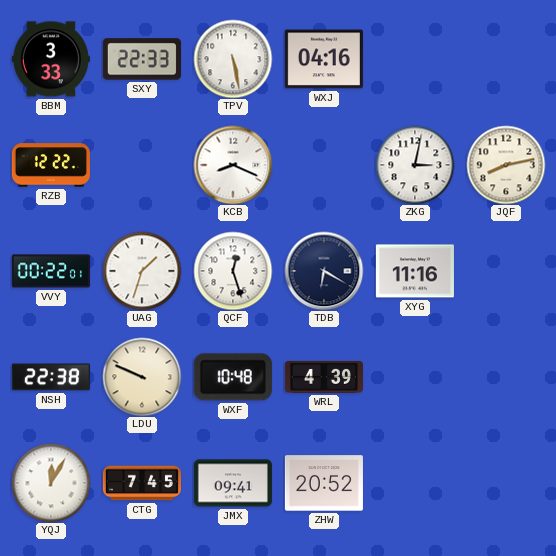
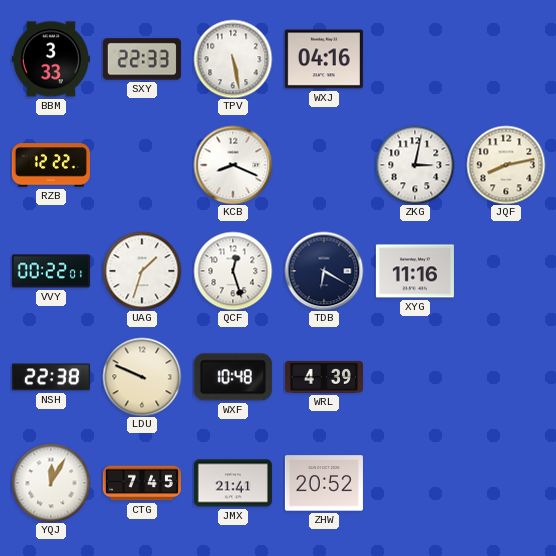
JMX: 09:41 -> 21:41 (233, 483)
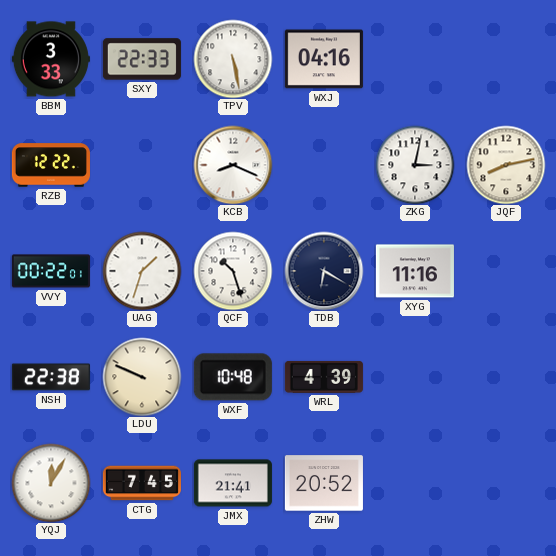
QCF: 12:27 -> 10:27 (233, 271)
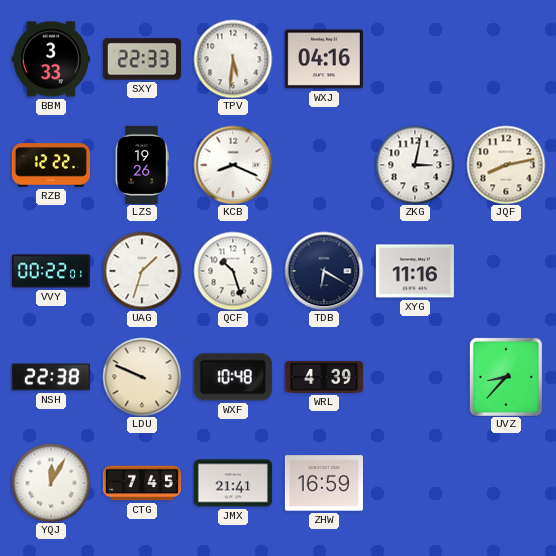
TPV: 5:28 -> 5:31 (233, 59)
LZS: none -> 19:26 (142, 165)
UVZ: none -> 8:37 (506, 377)
ZHW: 20:52 -> 16:59 (324, 483)
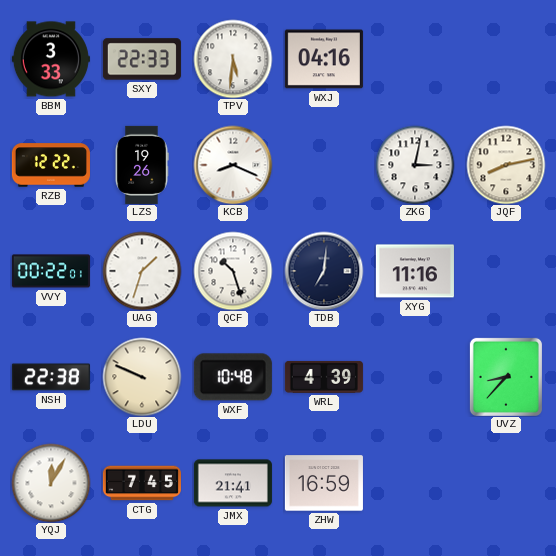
TDB: 6:20 -> 7:01 (324, 271)
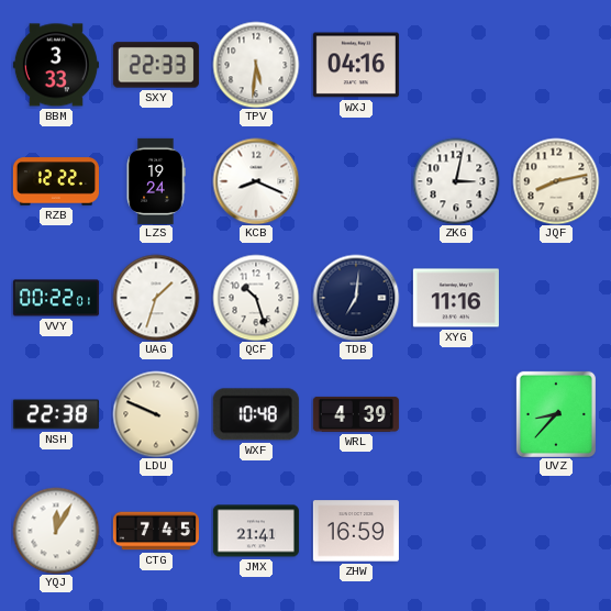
LZS: 19:26 -> 19:24 (156, 181)
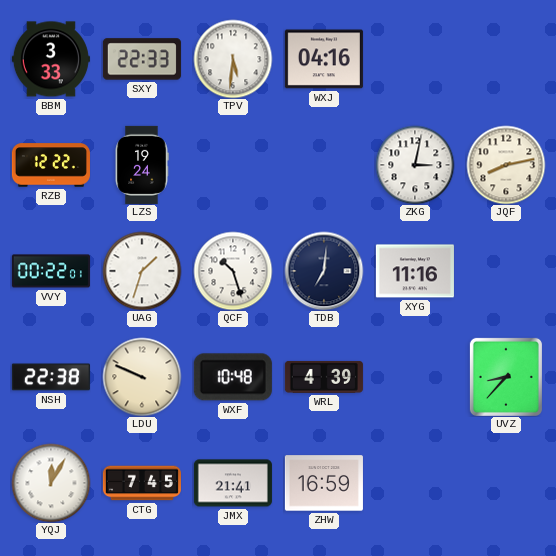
KCB: 8:19 -> none (256, 181)
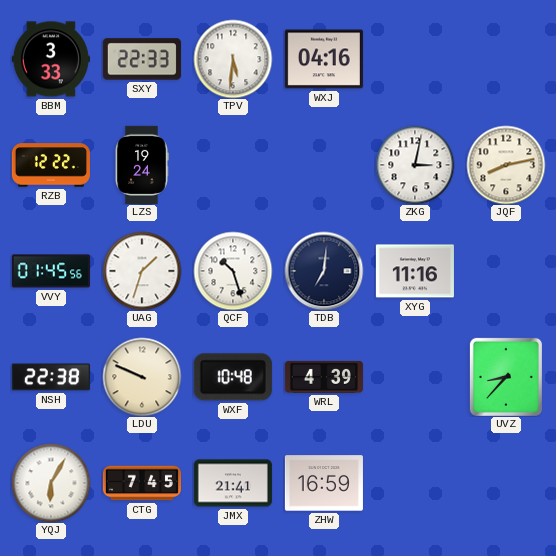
VVY: 00:22 -> 01:45 (51, 271)
YQJ: 12:05 -> 6:05 (51, 483)
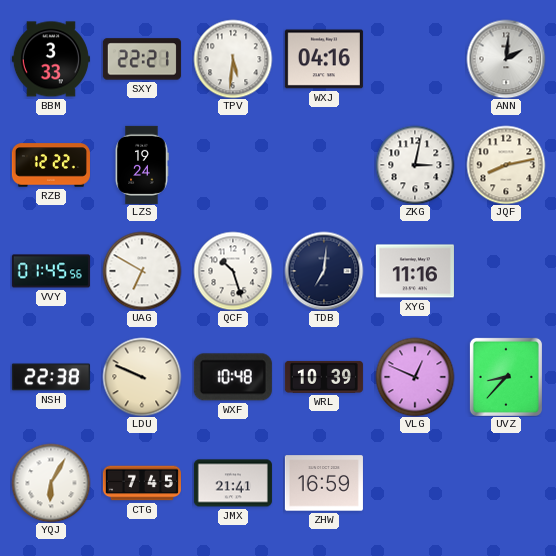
SXY: 22:33 -> 22:21 (142, 59)
ANN: none -> 2:01 (506, 59)
UAG: 1:33 -> 6:50 (142, 271)
WRL: 4:39 -> 10:39 (324, 377)
VLG: none -> 12:49 (415, 377)
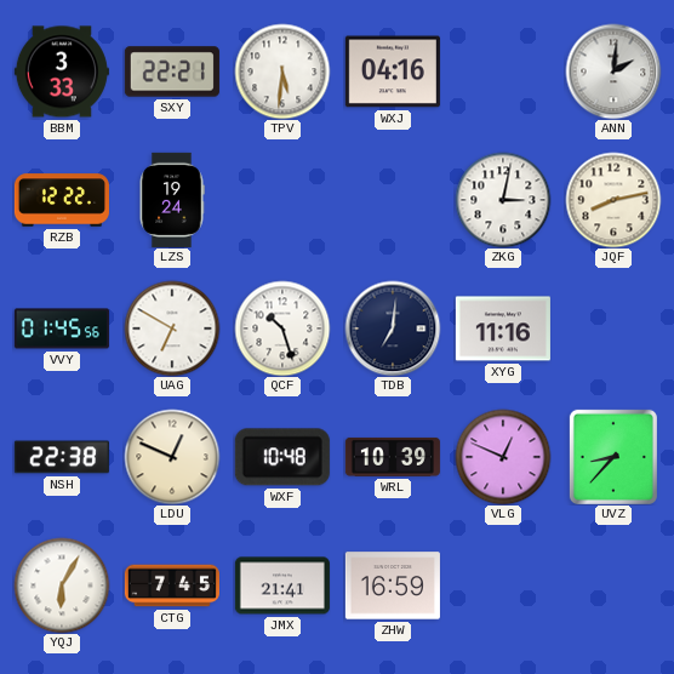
LDU: 9:49 -> 12:49 (172, 457)
